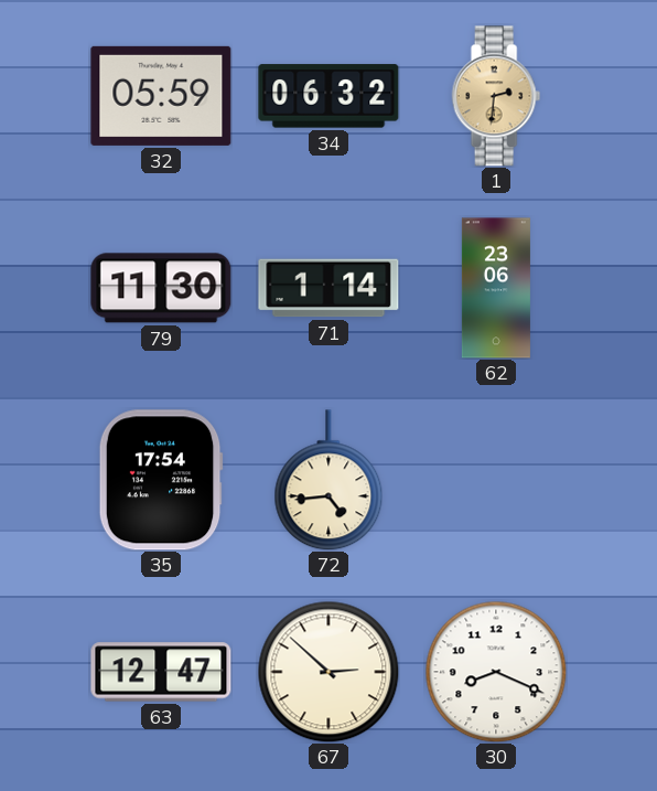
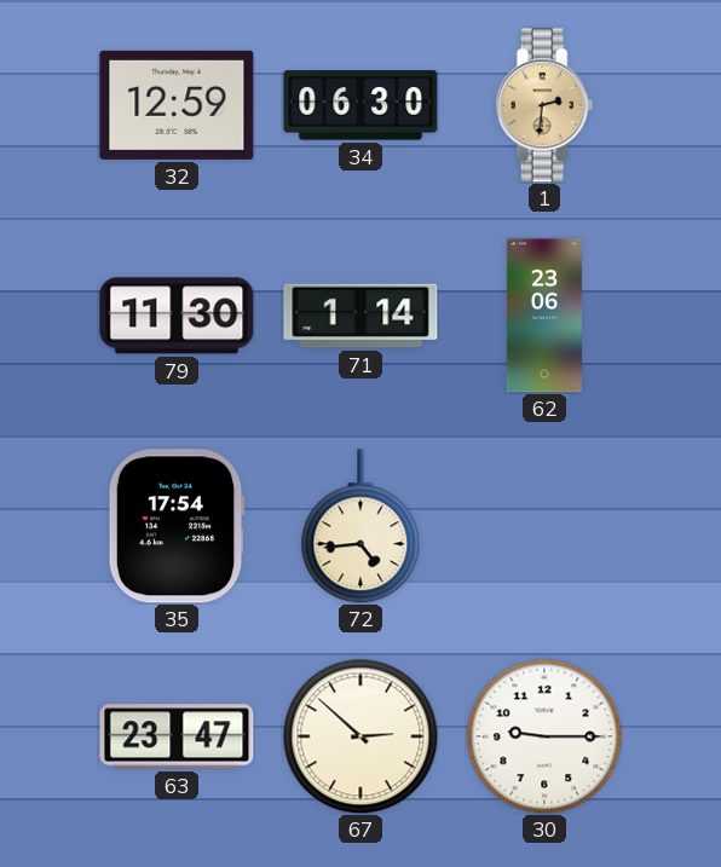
32: 05:59 -> 12:59 (177, 105)
34: 06:32 -> 06:30 (360, 105)
63: 12:47 -> 23:47 (177, 736)
30: 8:19 -> 9:15 (544, 736)
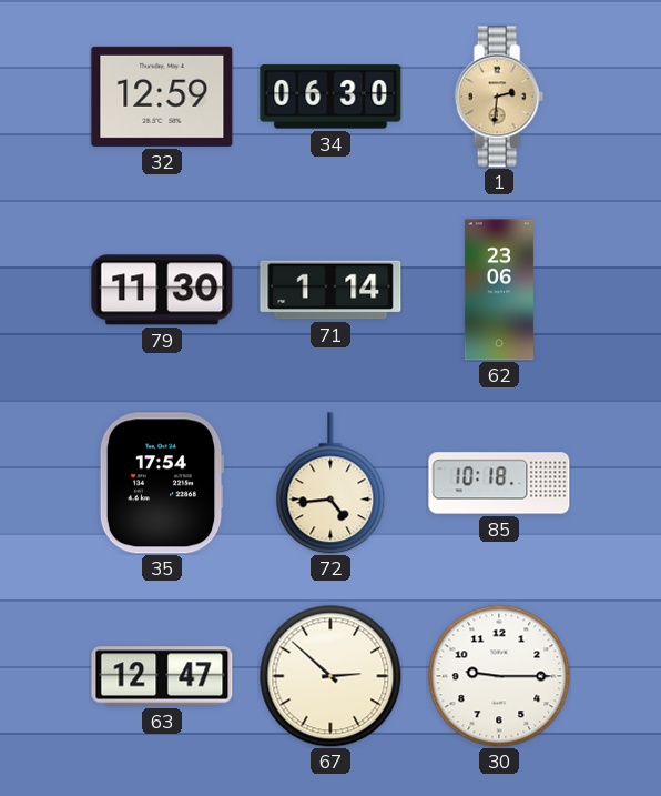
85: none -> 10:18 (499, 483)
63: 23:47 -> 12:47 (162, 676)
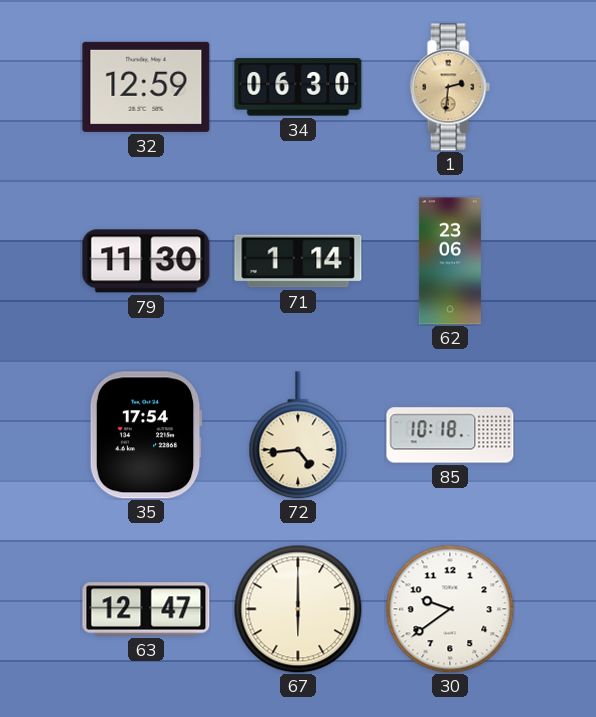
67: 2:52 -> 6:00 (298, 609)
30: 9:15 -> 9:39 (450, 609)
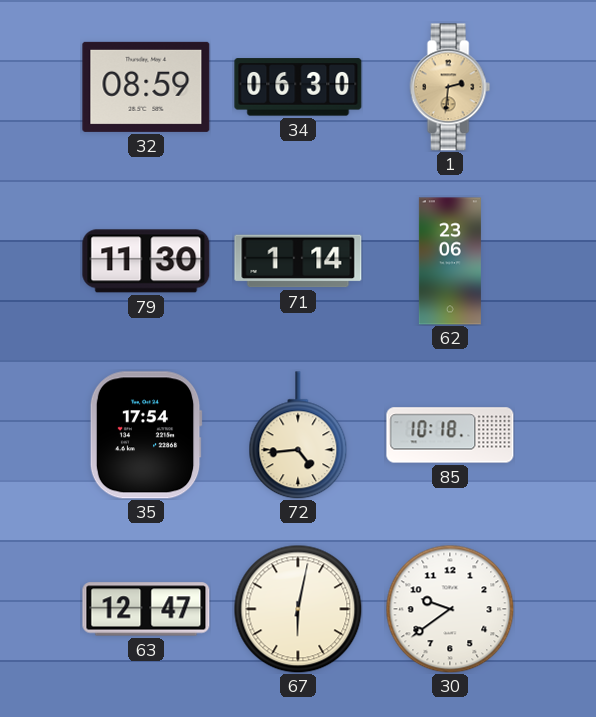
32: 12:59 -> 08:59 (146, 87)
67: 6:00 -> 6:02 (298, 609)
